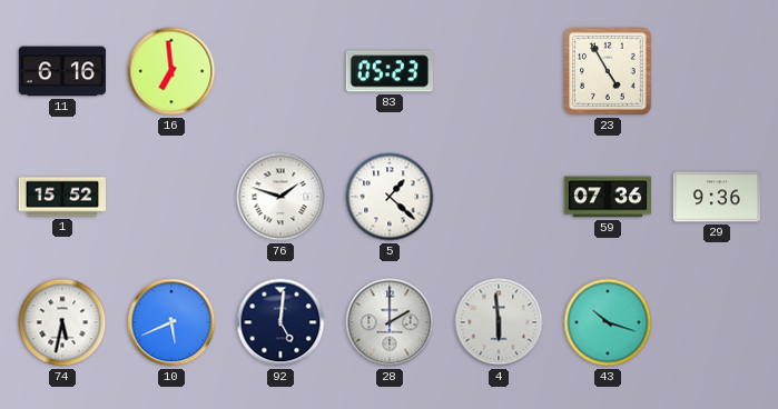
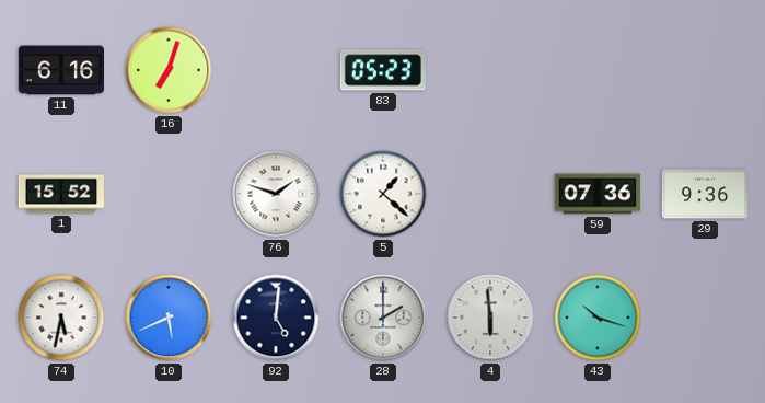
16: 6:59 -> 7:03 (169, 70)
23: 4:55 -> none (608, 71)
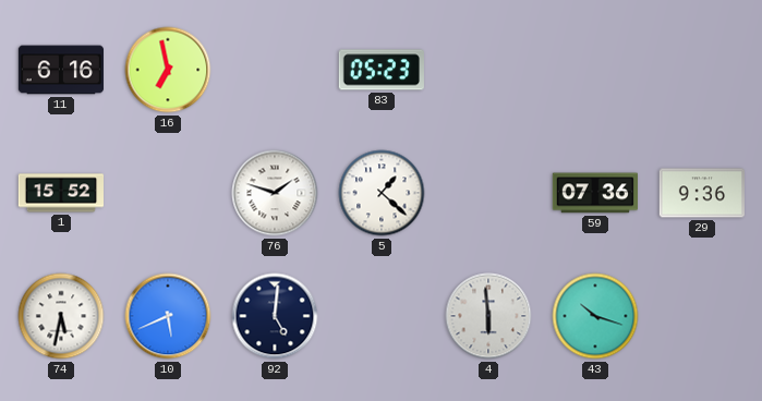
16: 7:03 -> 6:58 (168, 70)
28: 2:00 -> none (383, 318)
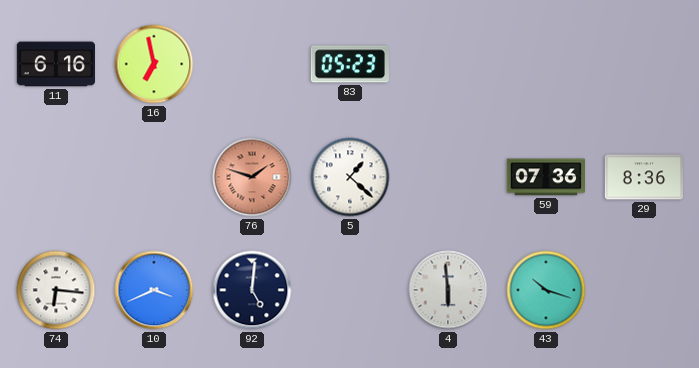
1: 15:52 -> none (61, 193)
76 dial: white -> salmon (252, 177)
29: 9:36 -> 8:36 (643, 177)
74: 5:32 -> 6:16 (56, 290)
10: 5:41 -> 3:41 (154, 290)
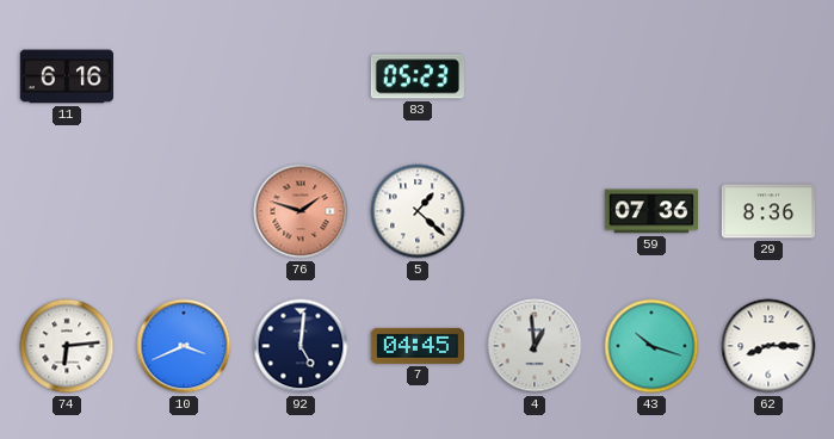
16: 6:58 -> none (154, 64)
74: 6:16 -> 6:14 (67, 346)
7: none -> 04:45 (416, 346)
4: 5:59 -> 12:59 (535, 346)
62: none -> 8:15 (768, 346)
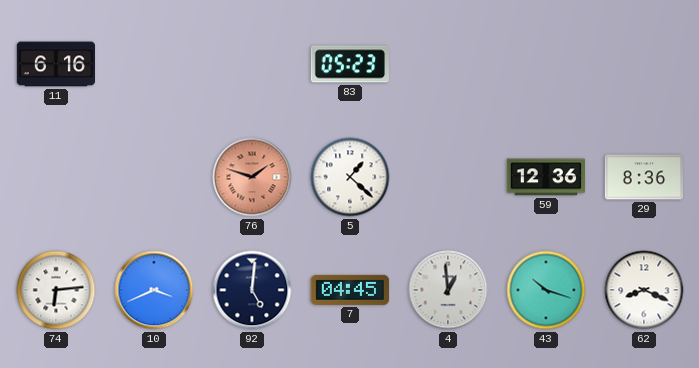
59: 07:36 -> 12:36 (545, 177)
62: 8:15 -> 8:19 (644, 290)
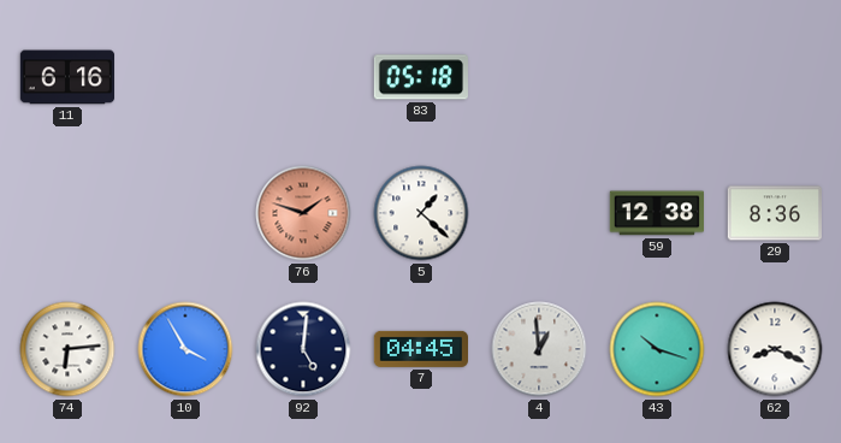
83: 05:23 -> 05:18 (421, 77)
59: 12:36 -> 12:38 (656, 213)
10: 3:41 -> 3:55 (185, 349)
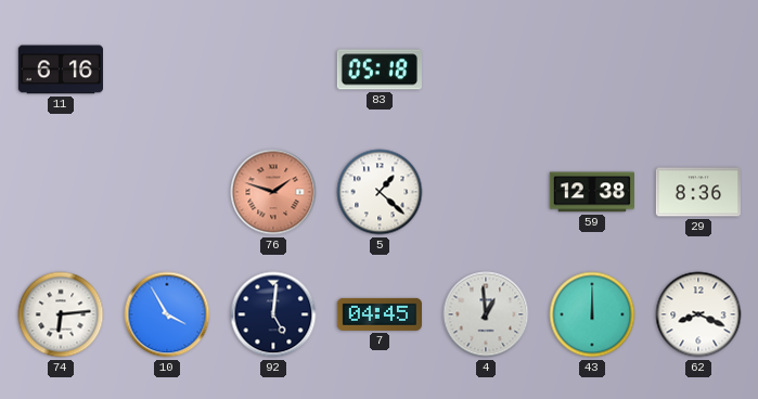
43: 10:18 -> 12:00 (592, 314)
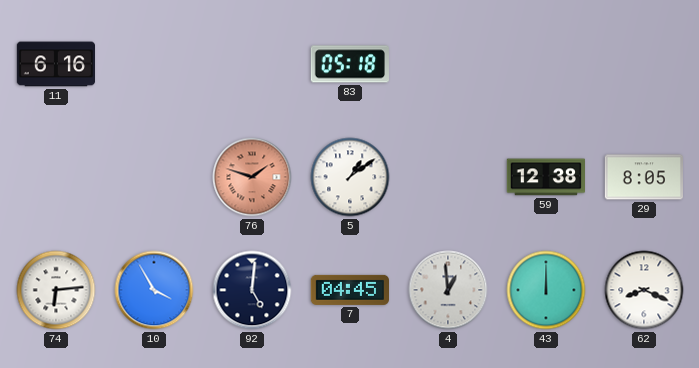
5: 1:22 -> 1:09 (350, 177)
29: 8:36 -> 8:05 (643, 177)
